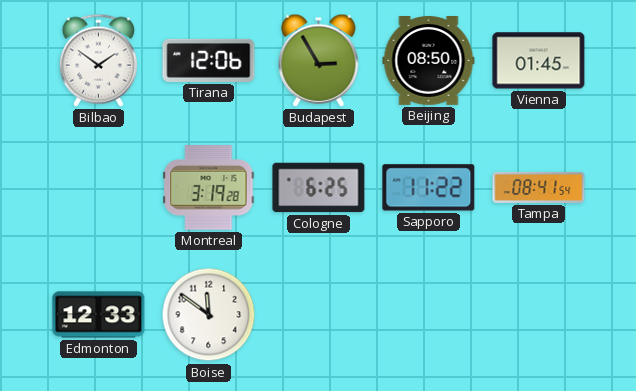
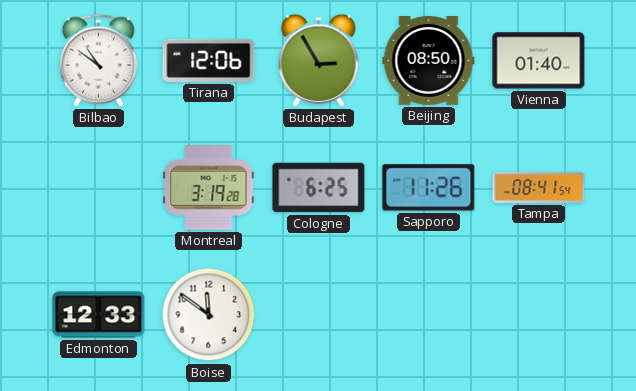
Bilbao: 1:51 -> 10:51 (98, 60)
Vienna: 01:45 -> 01:40 (539, 61)
Sapporo: 11:22 -> 11:26 (429, 188)
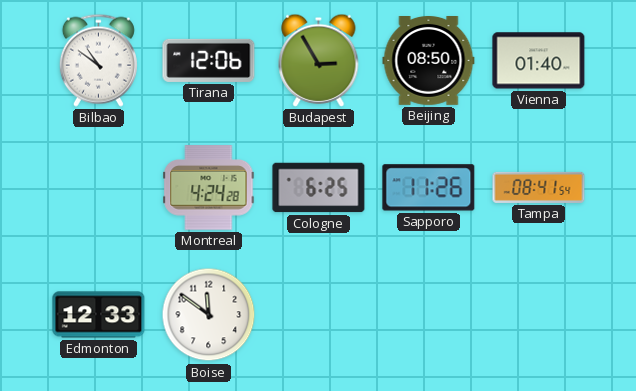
Montreal: 3:19 -> 4:24 (209, 188)
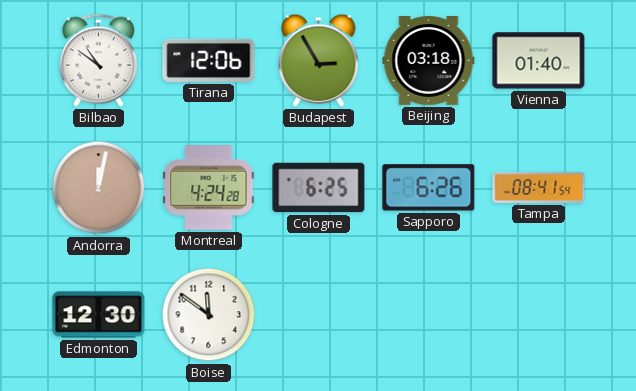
Beijing: 08:50 -> 03:18 (429, 61)
Andorra: none -> 12:02 (99, 188)
Sapporo: 11:26 -> 6:26 (429, 188)
Edmonton: 12:33 -> 12:30 (99, 315)
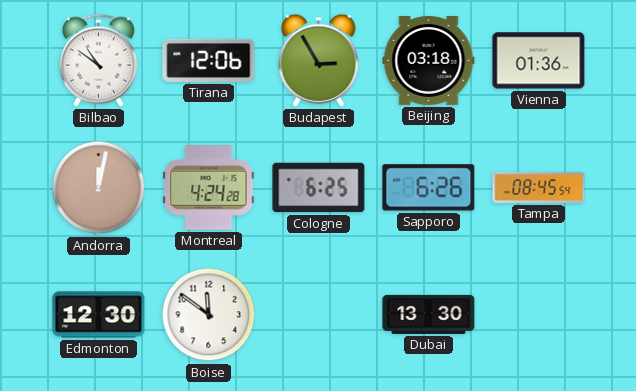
Vienna: 01:40 -> 01:36 (539, 61)
Tampa: 08:41 -> 08:45 (539, 187)
Dubai: none -> 13:30 (429, 314)
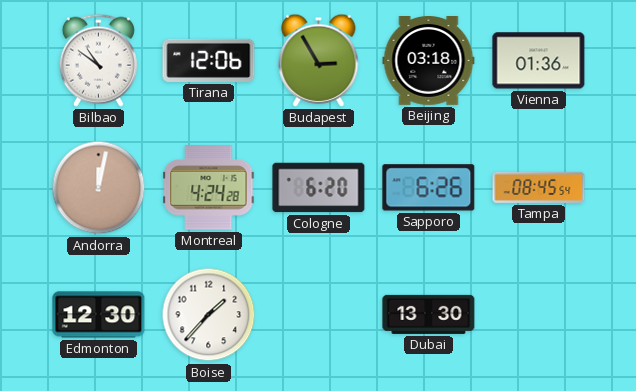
Cologne: 6:25 -> 6:20 (319, 188)
Boise: 11:51 -> 1:37 (209, 315)
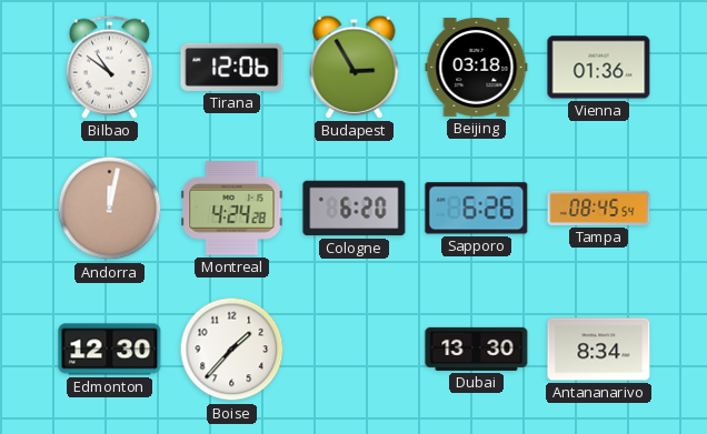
Antananarivo: none -> 8:34 (599, 350)
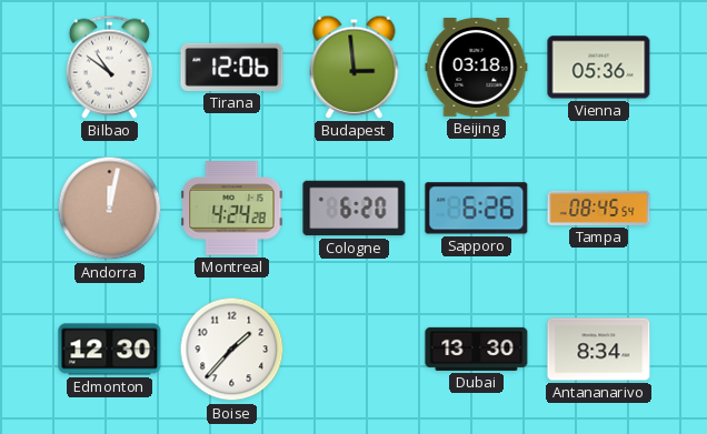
Budapest: 2:55 -> 2:59 (355, 67)
Vienna: 01:36 -> 05:36 (599, 68)
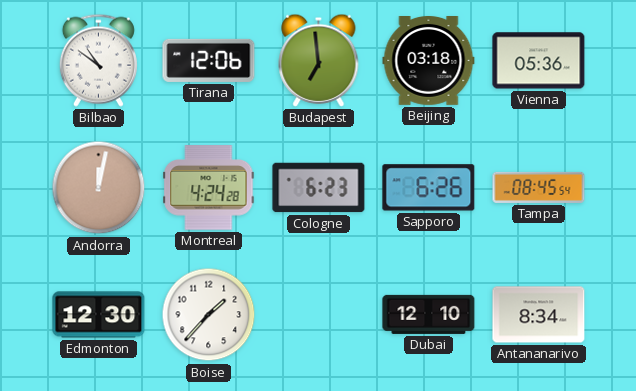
Budapest: 2:59 -> 6:59 (319, 60)
Cologne: 6:20 -> 6:23 (319, 188)
Dubai: 13:30 -> 12:10 (429, 314)
